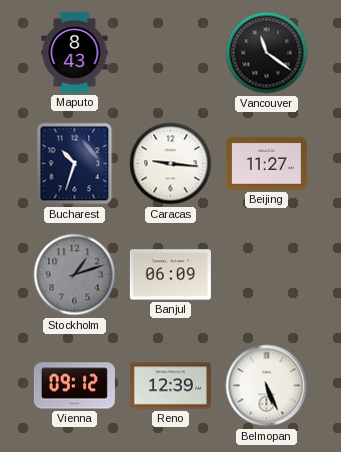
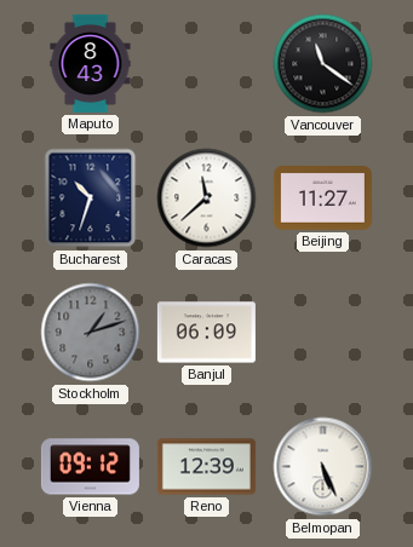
Caracas: 9:16 -> 11:38 (207, 198)
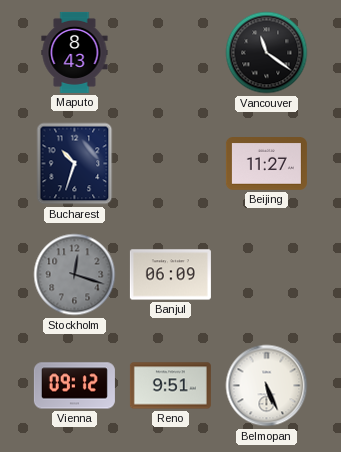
Caracas: 11:38 -> none (207, 198)
Stockholm: 1:12 -> 12:18 (75, 275)
Reno: 12:39 -> 9:51 (170, 386)
